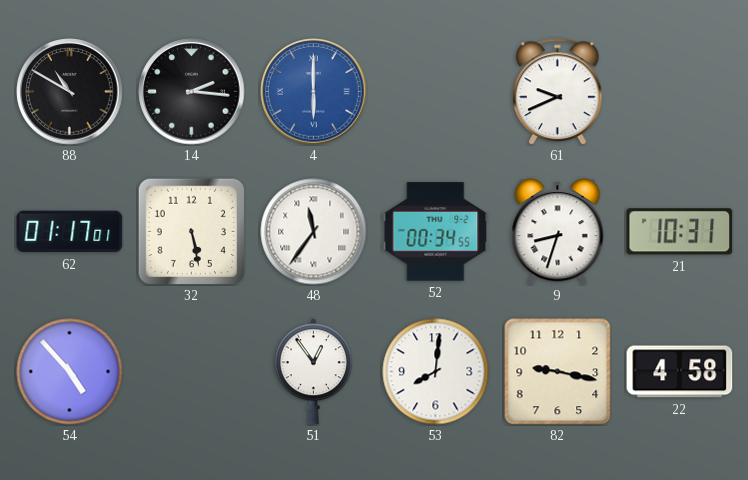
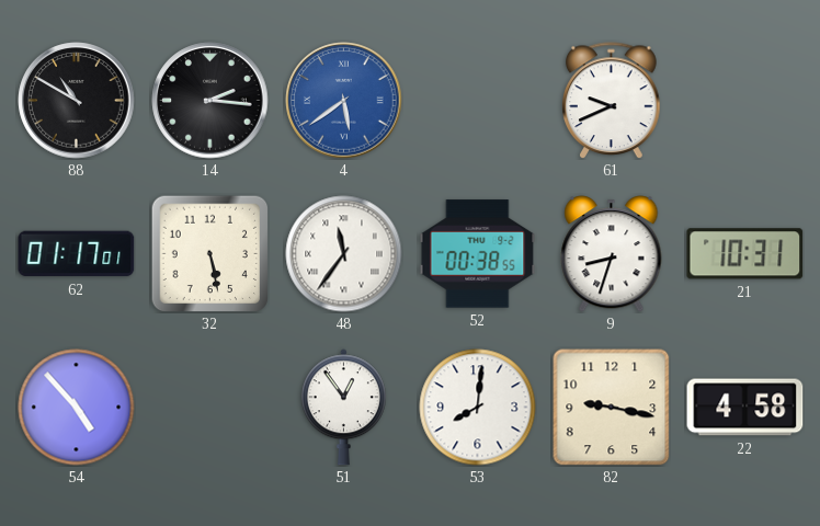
4: 6:00 -> 5:39 (344, 101)
52: 00:34 -> 00:38 (478, 254)
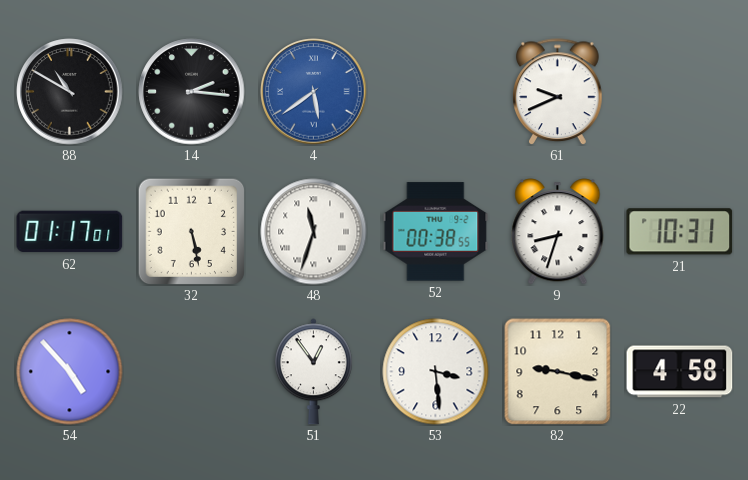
48: 11:36 -> 11:33 (314, 232)
53: 8:01 -> 3:29 (436, 372)
